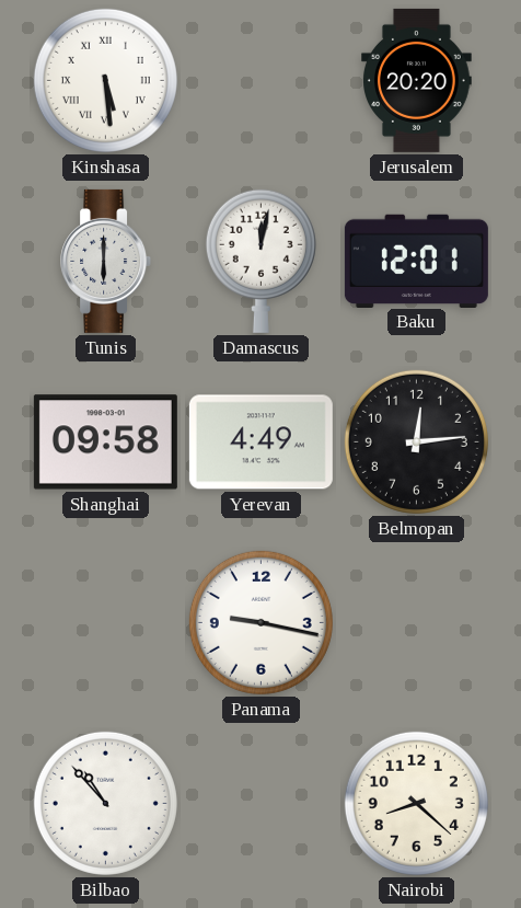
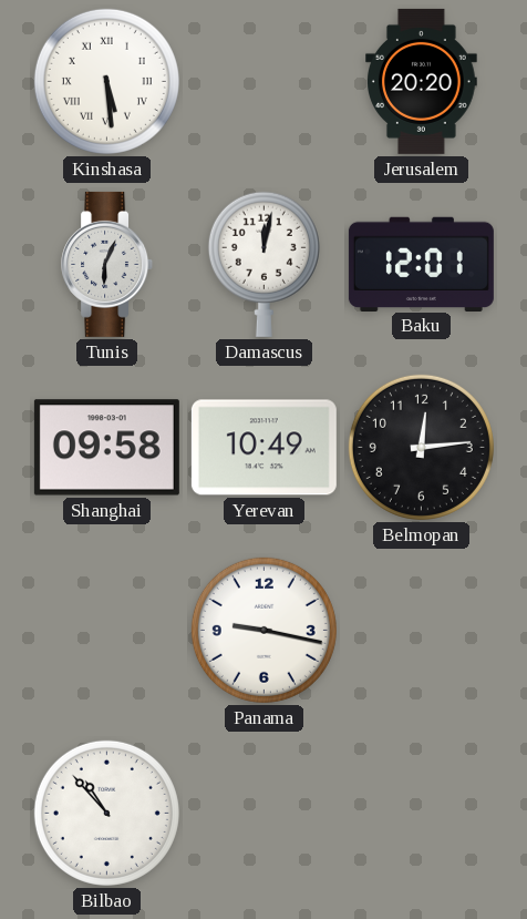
Tunis: 6:00 -> 6:04 (107, 264)
Yerevan: 4:49 -> 10:49 (263, 448)
Nairobi: 8:22 -> none (416, 803)
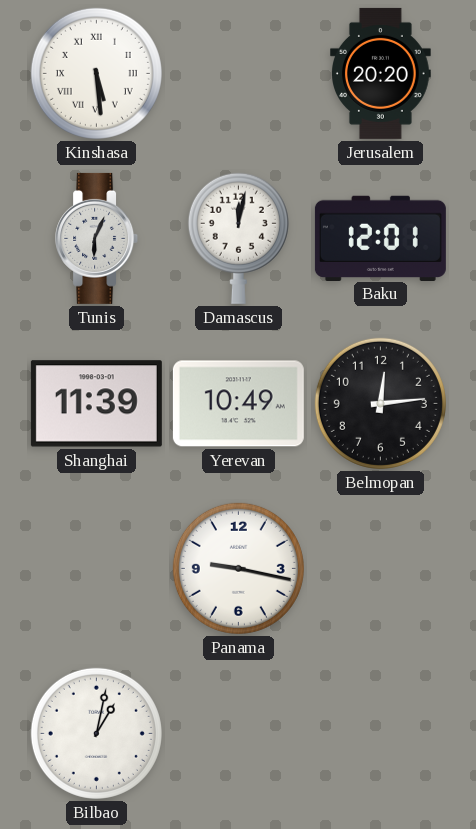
Shanghai: 09:58 -> 11:39 (96, 404)
Bilbao: 10:53 -> 1:02 (96, 733)
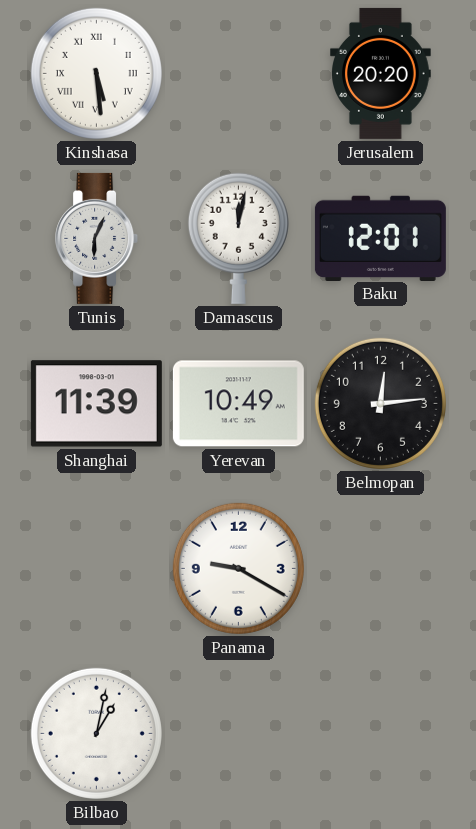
Panama: 9:17 -> 9:20 (238, 568)
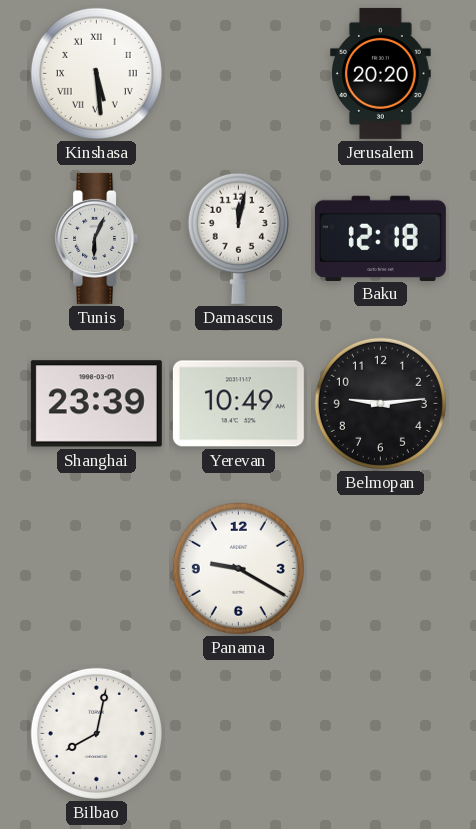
Baku: 12:01 -> 12:18 (380, 238)
Shanghai: 11:39 -> 23:39 (96, 404)
Belmopan: 12:14 -> 9:14 (380, 403)
Bilbao: 1:02 -> 8:02 (96, 733)
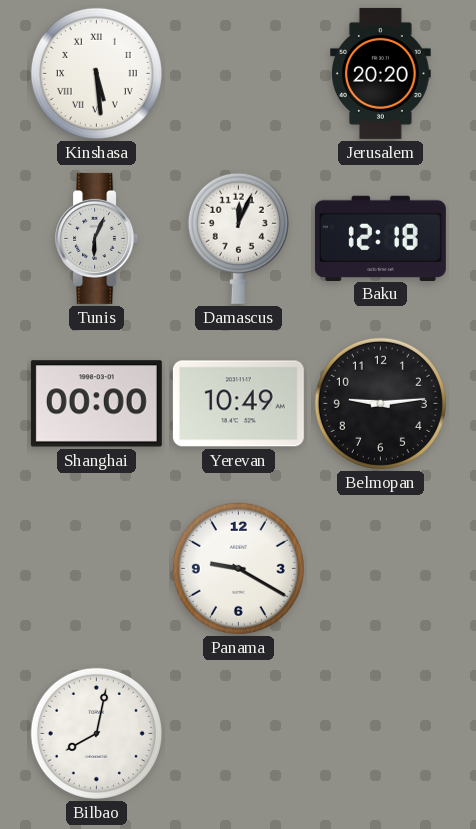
Damascus: 12:02 -> 12:04 (238, 238)
Shanghai: 23:39 -> 00:00 (96, 404)
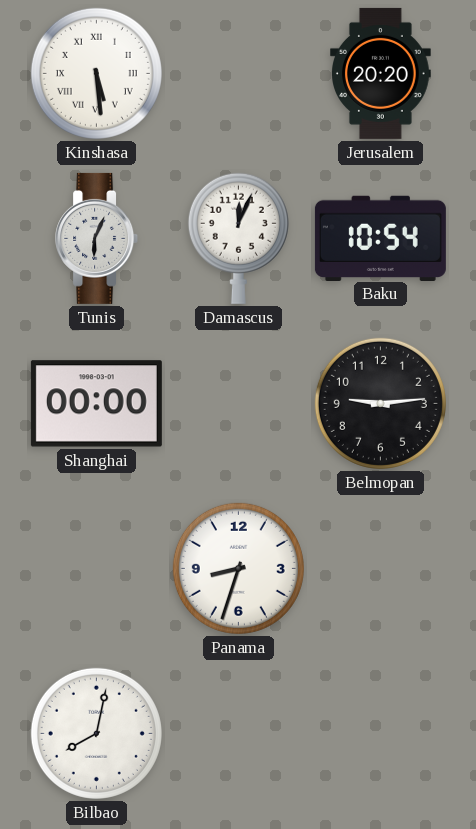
Baku: 12:18 -> 10:54 (380, 238)
Yerevan: 10:49 -> none (238, 404)
Panama: 9:20 -> 8:33 (238, 568)
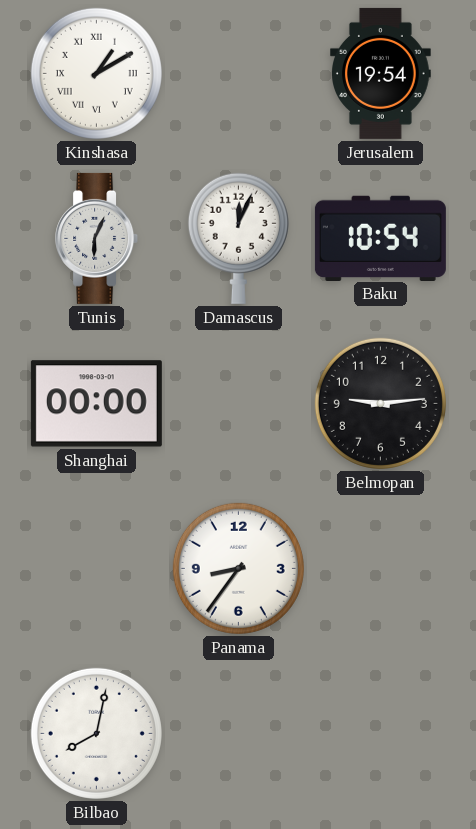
Kinshasa: 5:29 -> 1:10 (96, 73)
Jerusalem: 20:20 -> 19:54 (381, 73)
Panama: 8:33 -> 8:36 (238, 568)
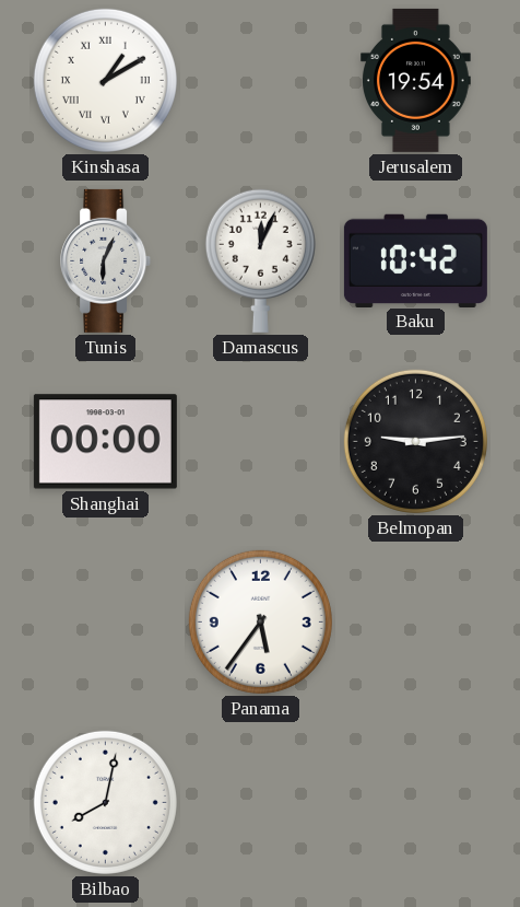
Baku: 10:54 -> 10:42 (415, 260)
Panama: 8:36 -> 5:36 (260, 621)
